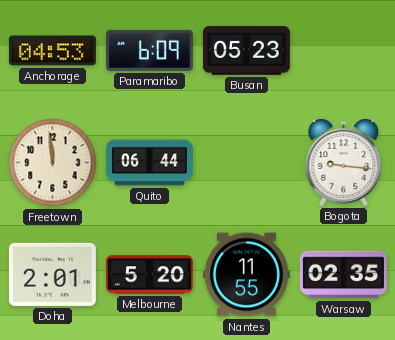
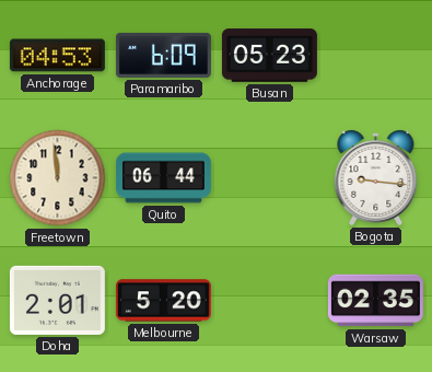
Nantes: 11:55 -> none (246, 275)
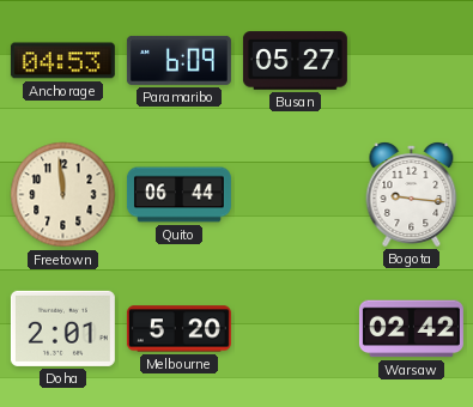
Busan: 05:23 -> 05:27 (295, 61)
Warsaw: 02:35 -> 02:42 (411, 329)
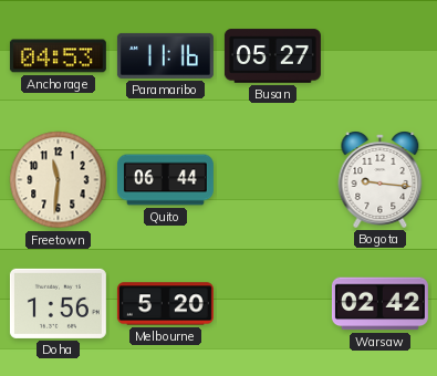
Paramaribo: 6:09 -> 11:16 (165, 55)
Freetown: 11:59 -> 11:31 (59, 180)
Doha: 2:01 -> 1:56 (58, 303)
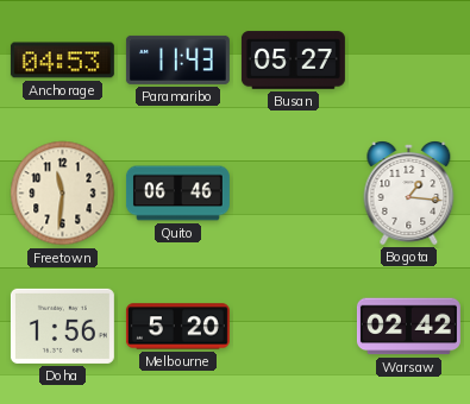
Paramaribo: 11:16 -> 11:43 (177, 59)
Quito: 06:44 -> 06:46 (177, 194)
Bogota: 9:16 -> 1:16 (409, 194)
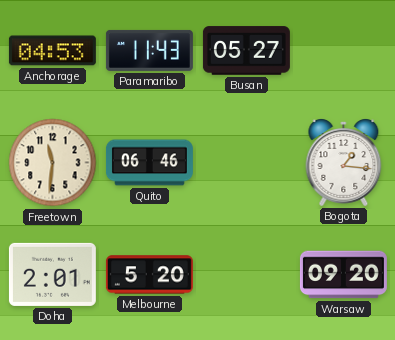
Doha: 1:56 -> 2:01 (52, 274)
Warsaw: 02:42 -> 09:20 (343, 275)
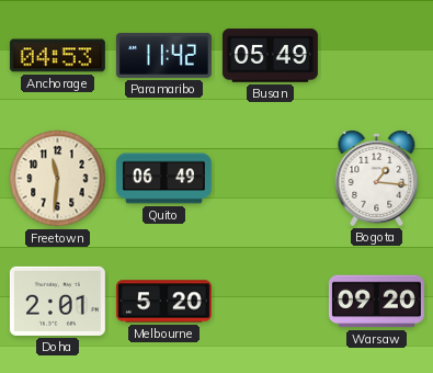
Paramaribo: 11:43 -> 11:42 (163, 55)
Busan: 05:27 -> 05:49 (270, 56)
Quito: 06:46 -> 06:49 (163, 179)
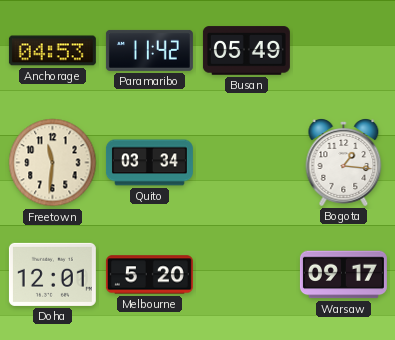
Quito: 06:49 -> 03:34 (149, 163)
Doha: 2:01 -> 12:01 (52, 274)
Warsaw: 09:20 -> 09:17 (343, 275)
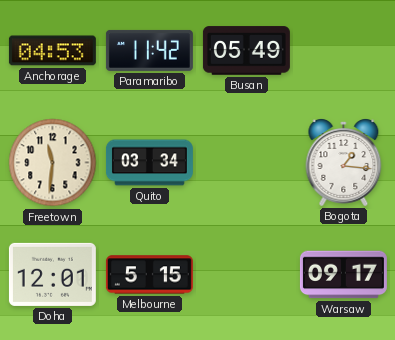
Melbourne: 5:20 -> 5:15 (149, 275)
